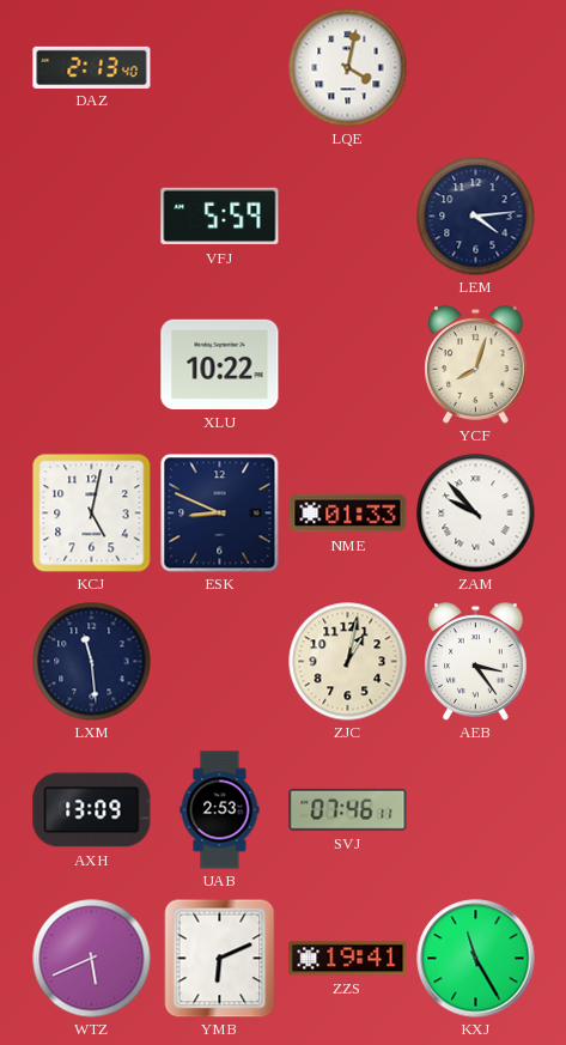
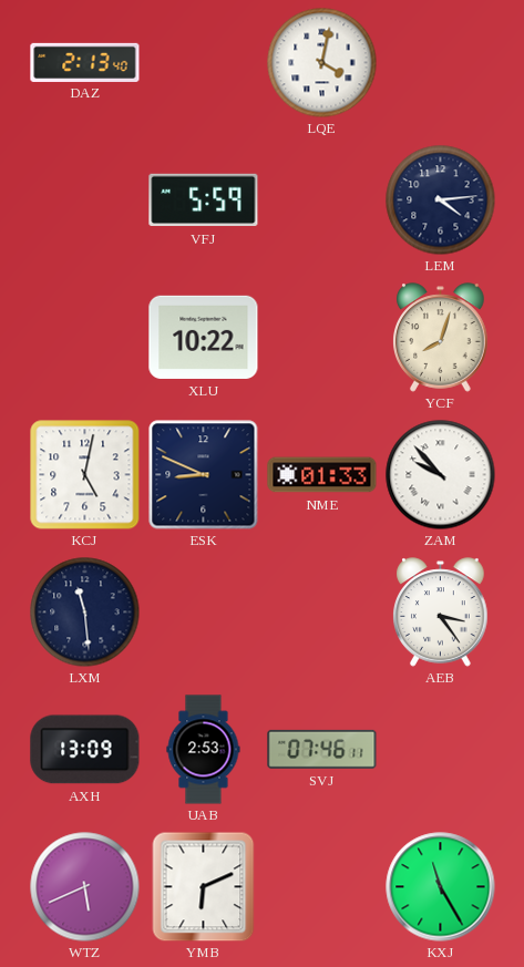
ZJC: 1:02 -> none (348, 662)
ZZS: 19:41 -> none (348, 959)
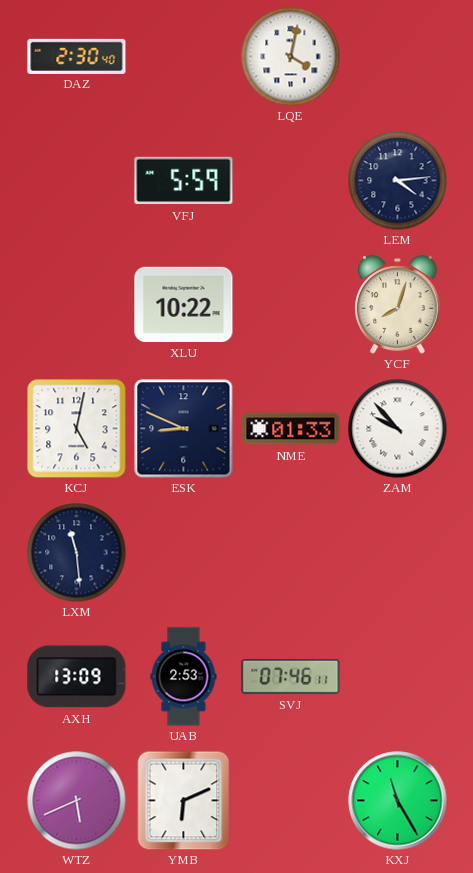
DAZ: 2:13 -> 2:30 (77, 56)
AEB: 3:24 -> none (441, 613)
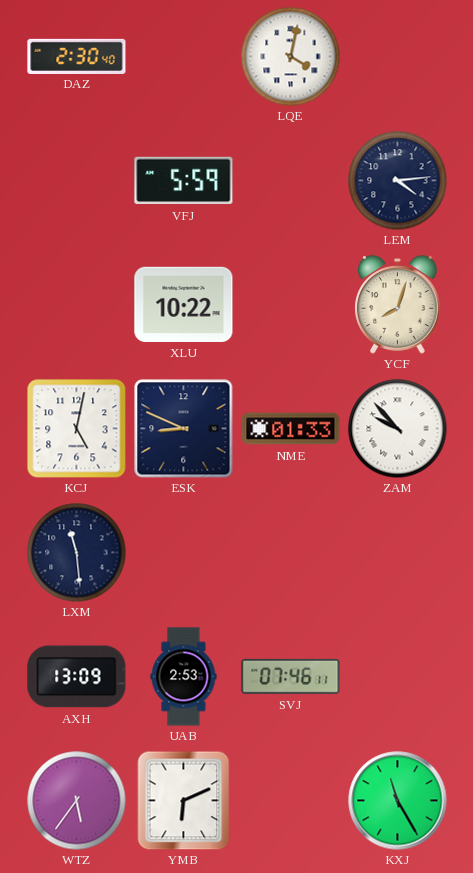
WTZ: 5:41 -> 5:36 (77, 801)
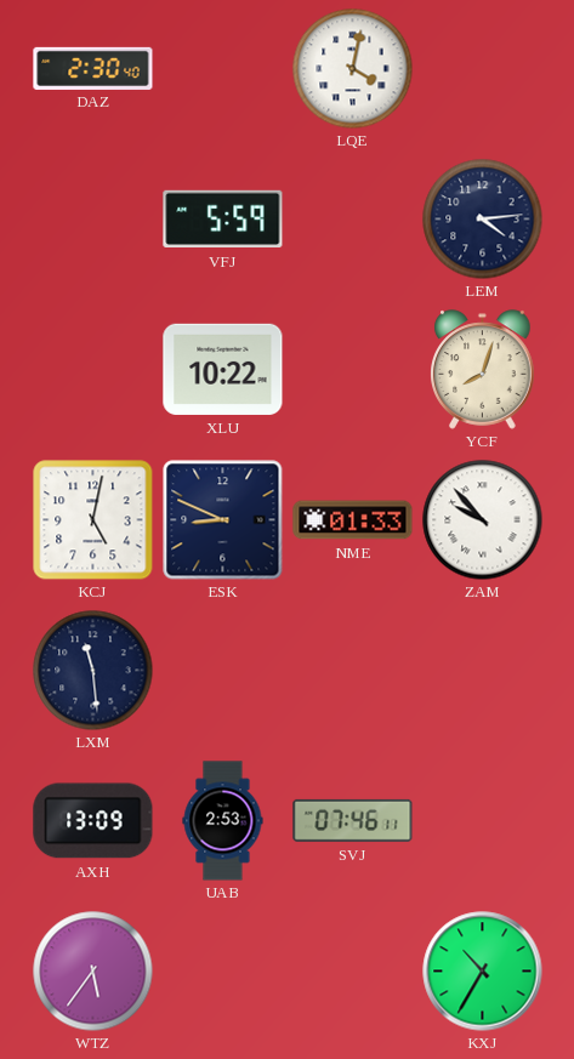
YMB: 6:11 -> none (184, 800)
KXJ: 11:25 -> 10:35 (483, 972)
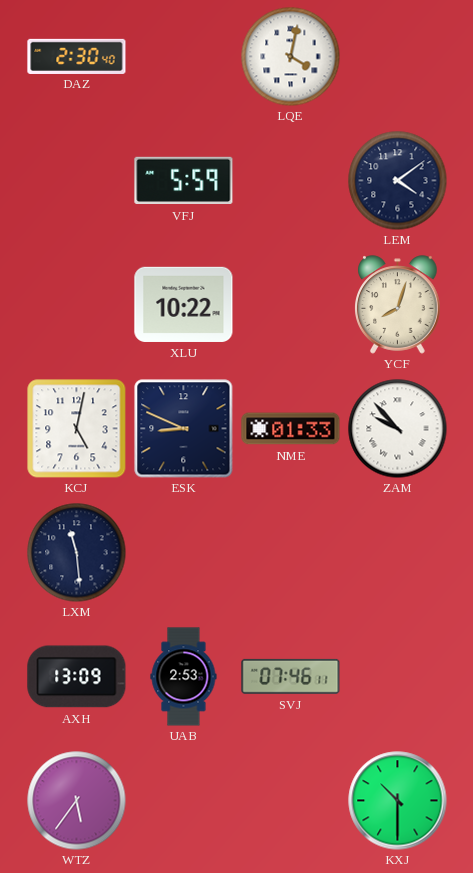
LEM: 4:14 -> 4:09 (398, 181)
KXJ: 10:35 -> 10:30 (398, 801)
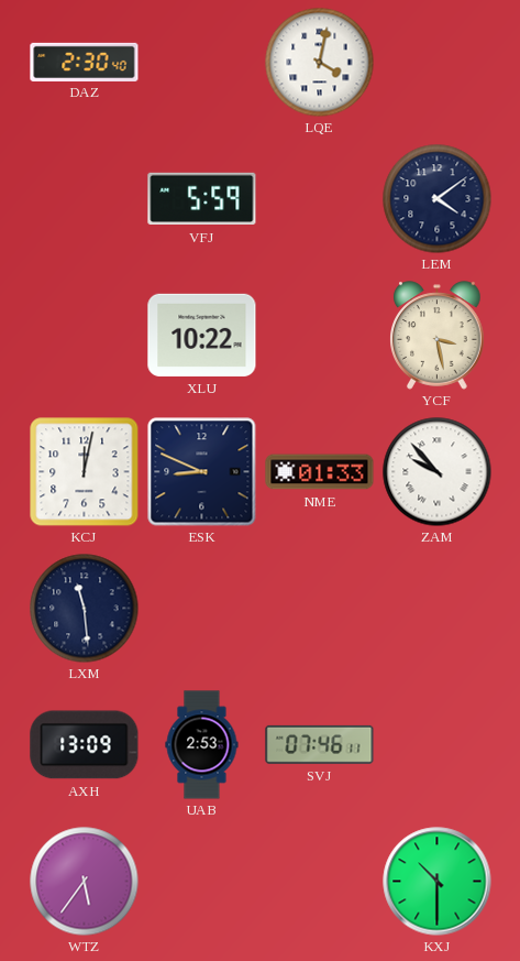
YCF: 8:03 -> 3:28 (438, 336)
KCJ: 5:02 -> 12:02 (84, 471)
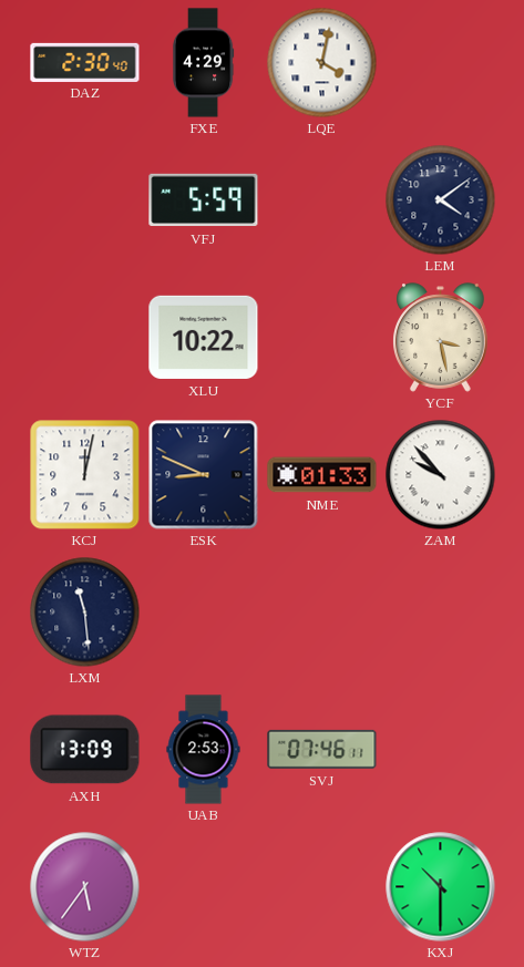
FXE: none -> 4:29 (203, 63)
